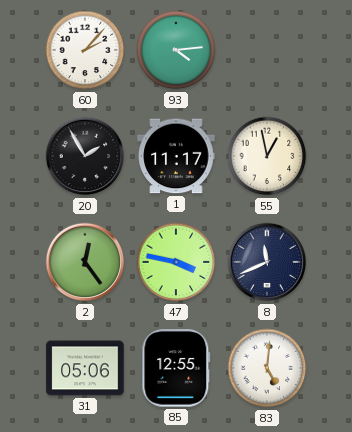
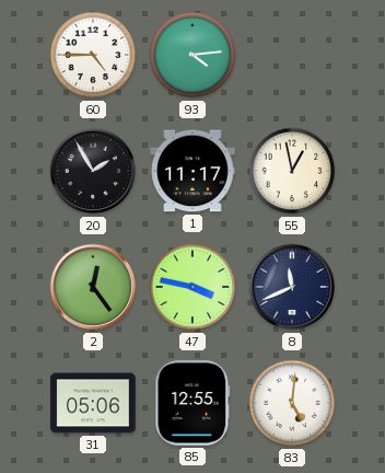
60: 2:07 -> 4:45 (93, 55)
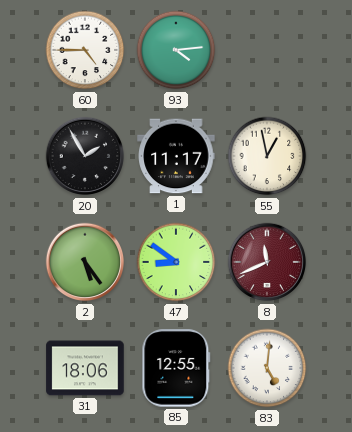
2: 12:24 -> 5:24 (85, 262)
47: 3:47 -> 8:51 (176, 262)
8 dial: navy -> burgundy (267, 262)
31: 05:06 -> 18:06 (85, 368)
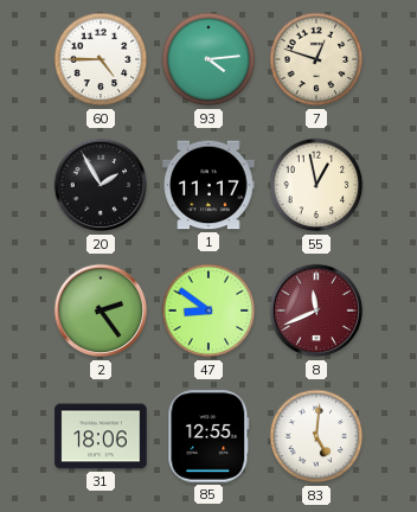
7: none -> 12:48 (316, 59)
2: 5:24 -> 2:24 (101, 311)
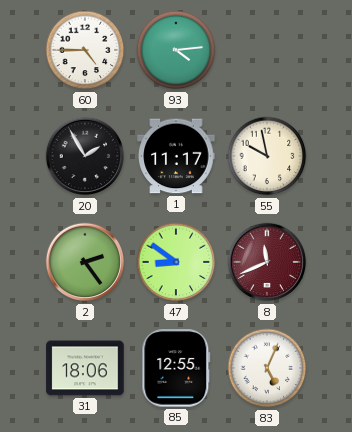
7: 12:48 -> none (316, 59)
55: 12:58 -> 9:58 (267, 156)
83: 5:01 -> 5:04 (267, 368)
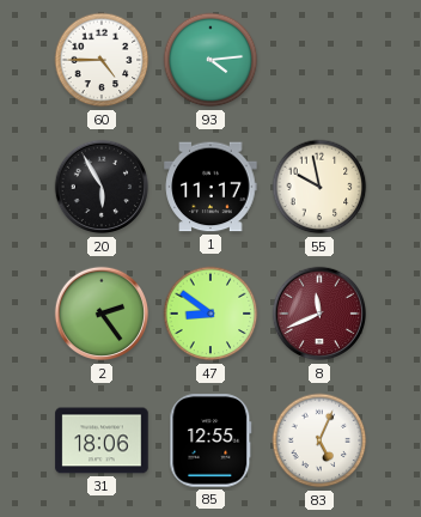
20: 1:55 -> 5:55 (102, 187)
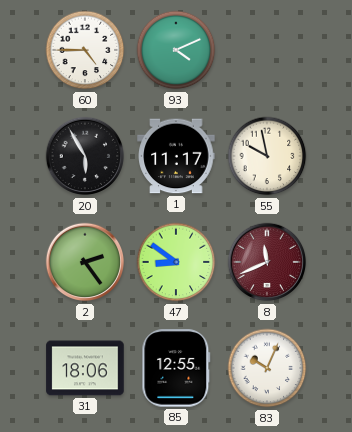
93: 4:14 -> 4:11 (176, 50)
83: 5:04 -> 10:04 (267, 368)
